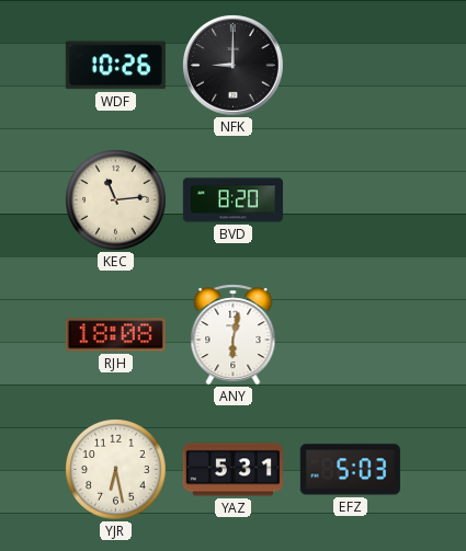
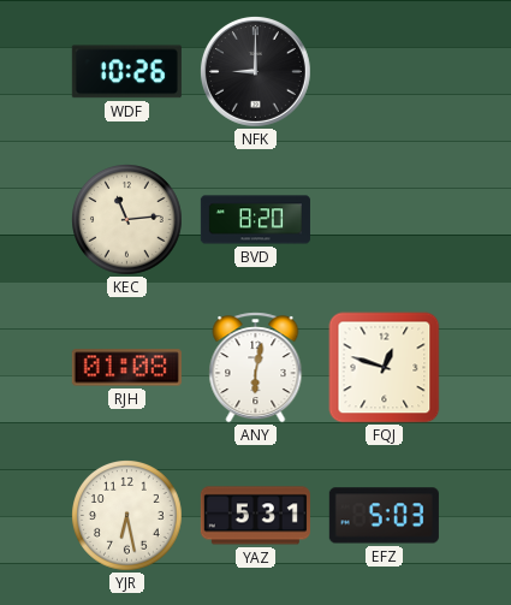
RJH: 18:08 -> 01:08 (126, 368)
FQJ: none -> 12:48 (385, 368)
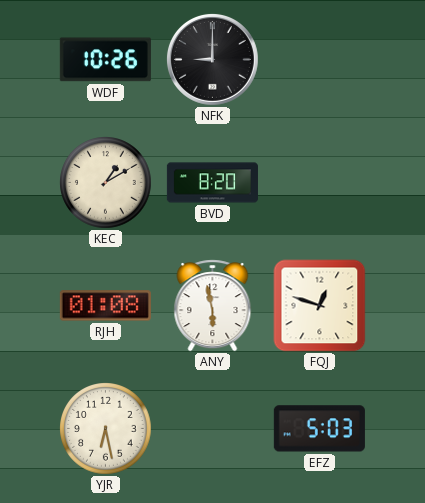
KEC: 11:14 -> 1:10 (106, 183)
ANY: 6:02 -> 5:58 (213, 306)
YAZ: 5:31 -> none (255, 516)
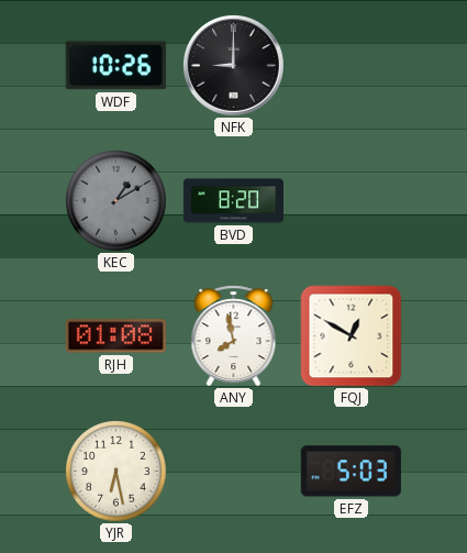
KEC dial: cream -> grey (116, 201)
ANY: 5:58 -> 7:58 (234, 336)
FQJ: 12:48 -> 12:50 (352, 336)
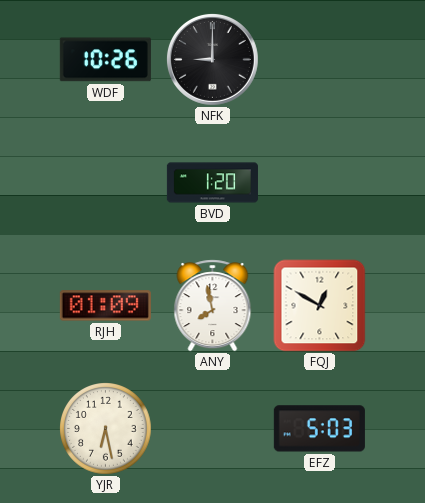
KEC: 1:10 -> none (116, 201)
BVD: 8:20 -> 1:20 (212, 183)
RJH: 01:08 -> 01:09 (105, 306)
